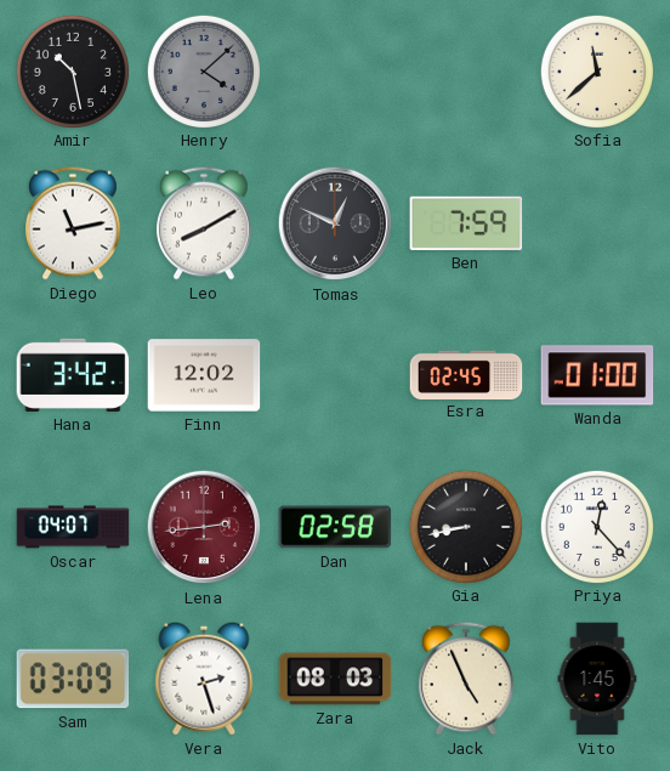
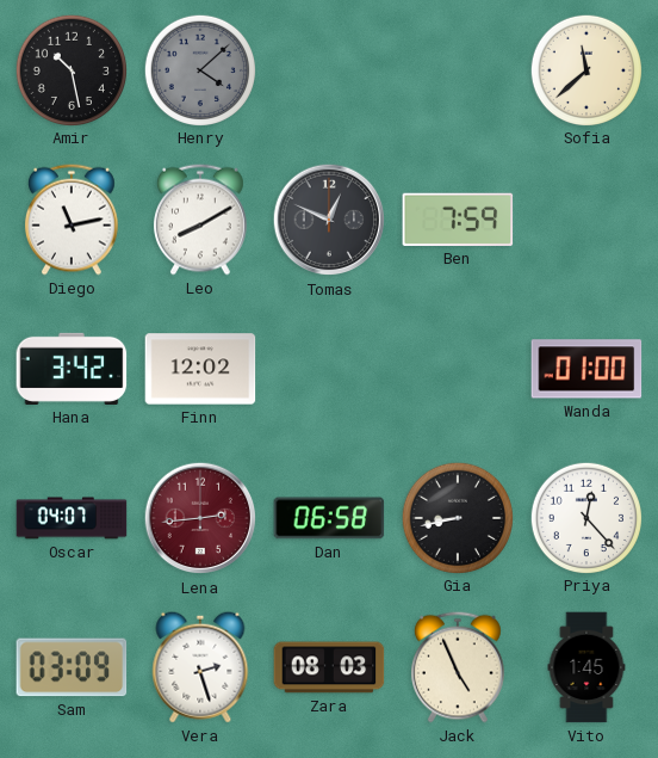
Esra: 02:45 -> none (466, 374)
Dan: 02:58 -> 06:58 (329, 518)
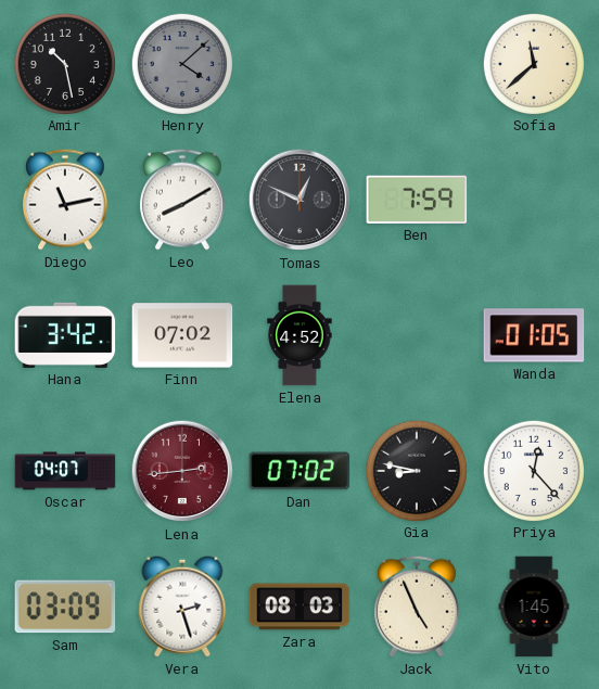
Finn: 12:02 -> 07:02 (182, 335)
Elena: none -> 4:52 (299, 335)
Wanda: 01:00 -> 01:05 (534, 335)
Dan: 06:58 -> 07:02 (299, 471)
Gia: 8:43 -> 8:47 (416, 470)
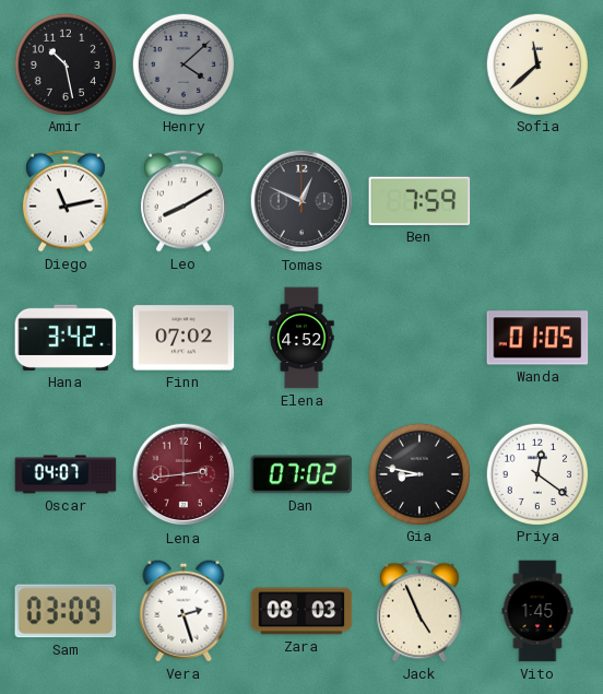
Priya: 12:23 -> 12:21 (536, 473)
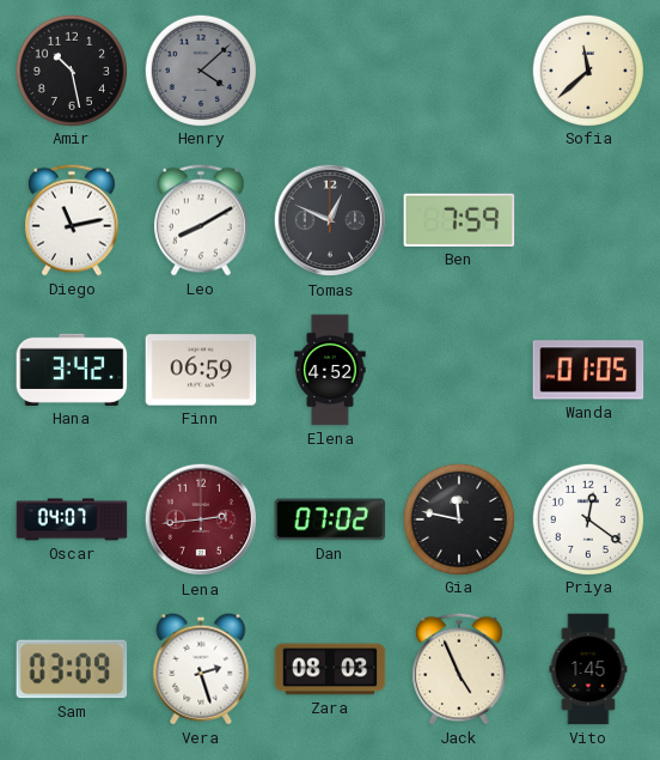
Finn: 07:02 -> 06:59 (201, 370)
Gia: 8:47 -> 11:47 (458, 518)
